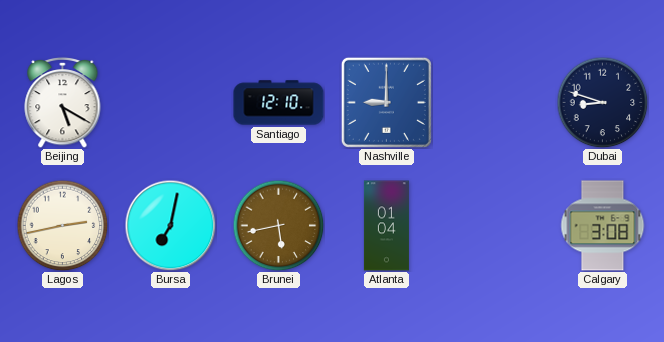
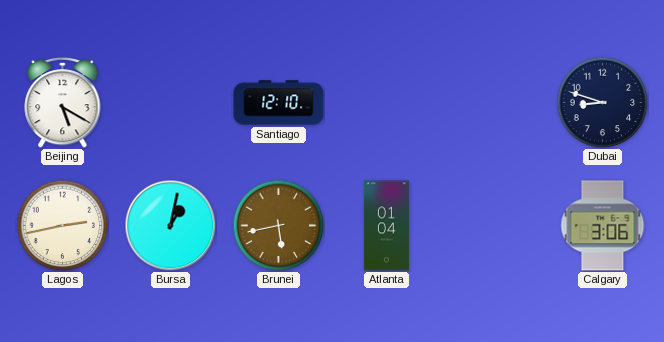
Nashville: 9:00 -> none (386, 102)
Bursa: 7:02 -> 1:02 (170, 225)
Calgary: 3:08 -> 3:06 (603, 226)
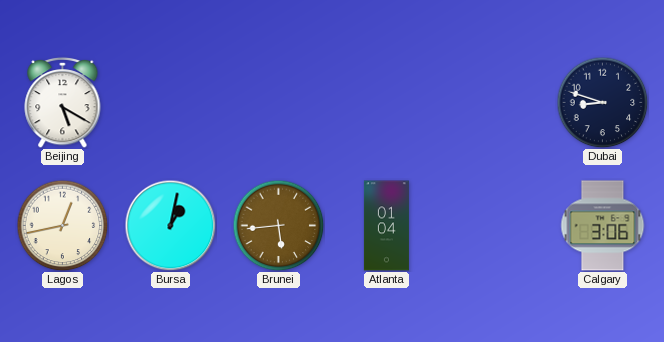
Santiago: 12:10 -> none (279, 103)
Lagos: 2:43 -> 12:43 (62, 225)
Brunei: 5:43 -> 5:44 (278, 225)
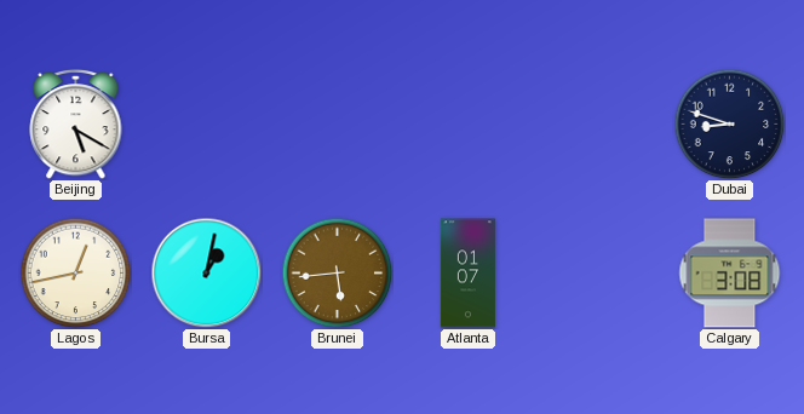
Atlanta: 01:04 -> 01:07 (467, 274)
Calgary: 3:06 -> 3:08 (730, 274)
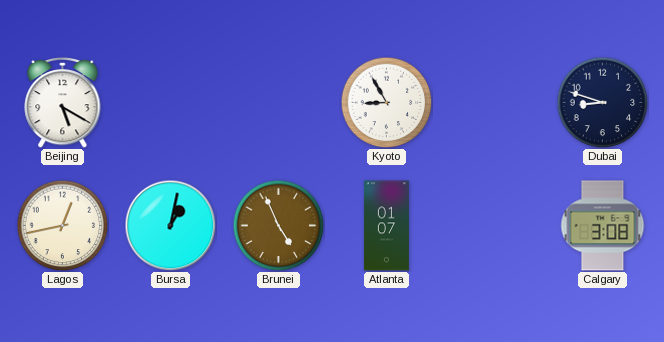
Kyoto: none -> 8:55 (386, 102)
Brunei: 5:44 -> 4:56 (278, 225)
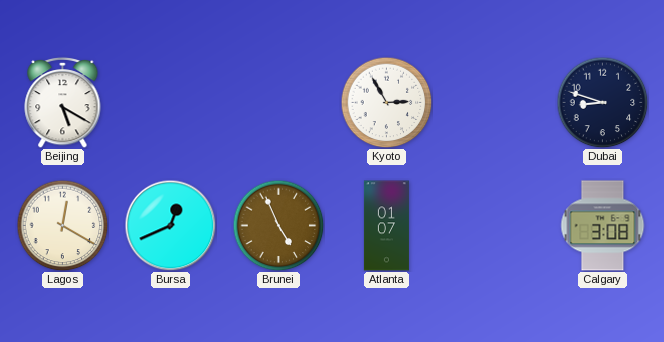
Kyoto: 8:55 -> 2:55 (386, 102)
Lagos: 12:43 -> 12:20 (62, 225)
Bursa: 1:02 -> 12:41 (170, 225)
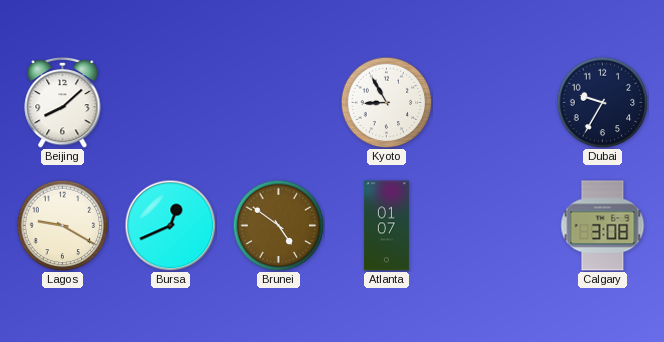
Beijing: 5:20 -> 8:08 (63, 102)
Kyoto: 2:55 -> 8:55 (386, 102)
Dubai: 8:48 -> 9:35 (602, 102)
Lagos: 12:20 -> 9:20 (62, 225)
Brunei: 4:56 -> 4:51 (278, 225)
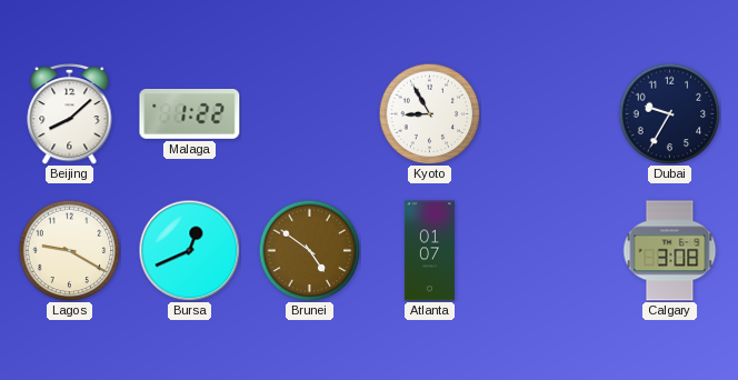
Malaga: none -> 1:22 (190, 113)
